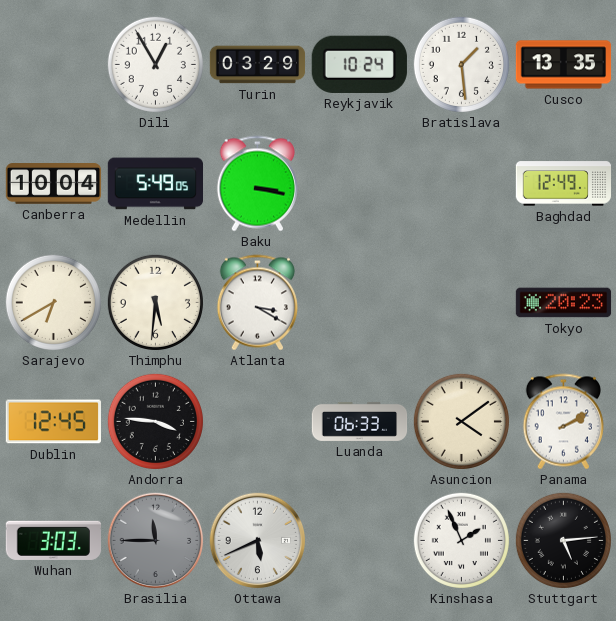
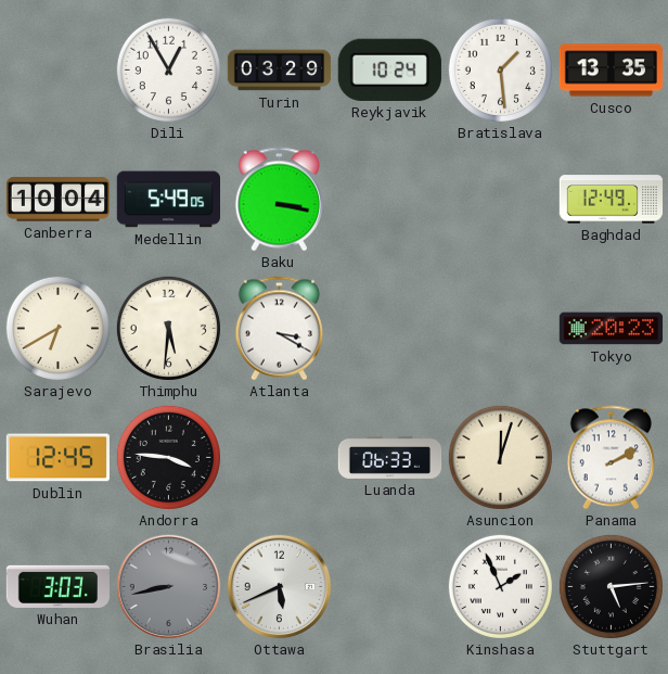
Asuncion: 4:09 -> 12:03 (500, 457)
Brasilia: 11:45 -> 8:43 (169, 587)
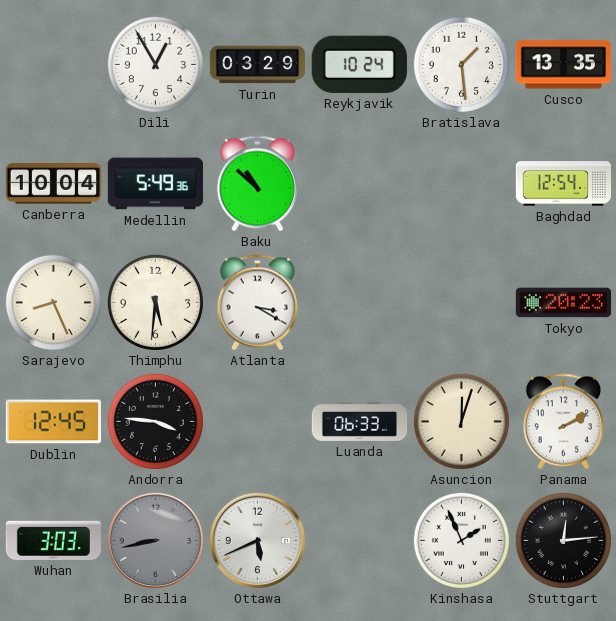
Medellin: 5:49:05 -> 5:49:36 (155, 184)
Baku: 3:17 -> 10:52 (257, 184)
Baghdad: 12:49 -> 12:54 (564, 184)
Sarajevo: 6:40 -> 8:26 (53, 302)
Stuttgart: 5:14 -> 12:14 (563, 540)
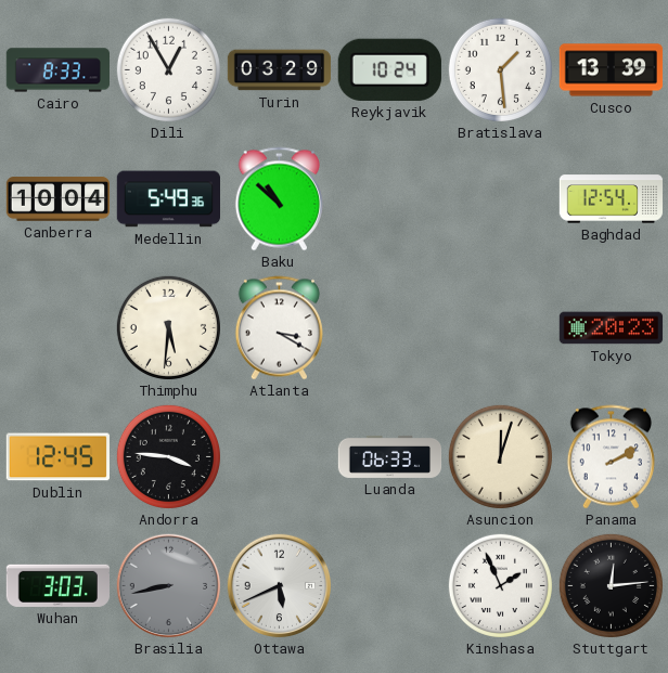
Cairo: none -> 8:33 (57, 70)
Cusco: 13:35 -> 13:39 (612, 70)
Sarajevo: 8:26 -> none (53, 302)
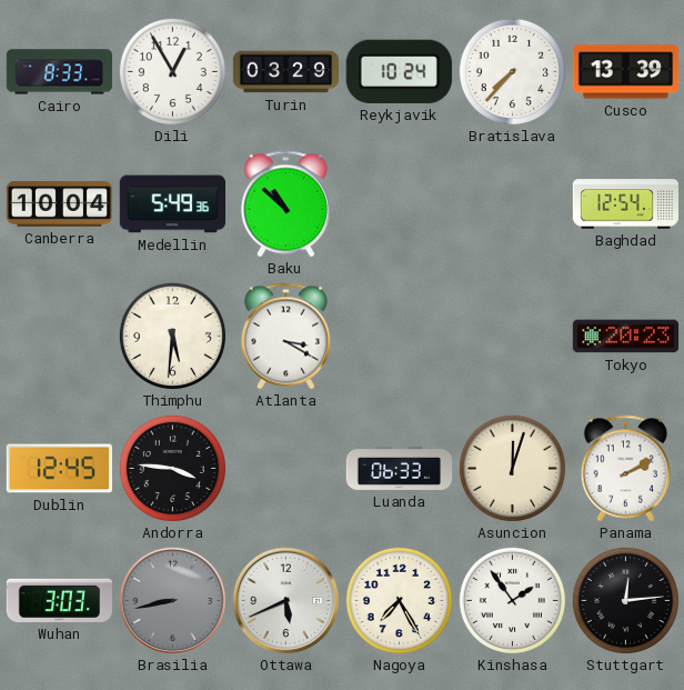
Bratislava: 1:29 -> 7:37 (512, 71)
Nagoya: none -> 7:25 (399, 600)
Kinshasa: 1:56 -> 1:54 (512, 600)
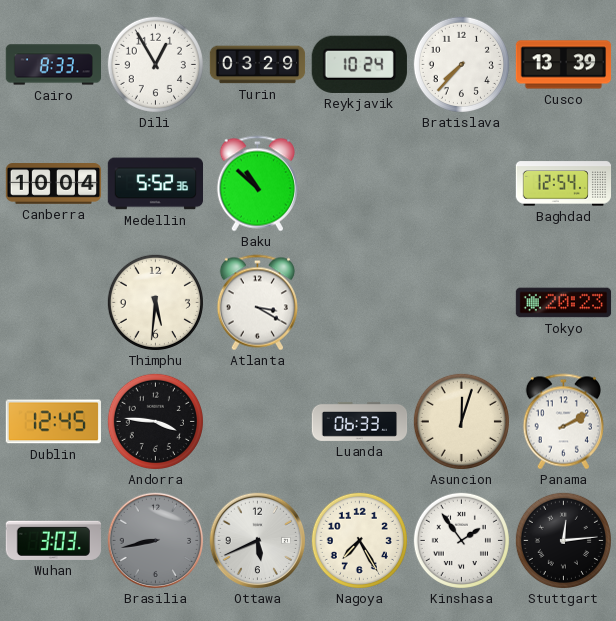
Medellin: 5:49 -> 5:52 (155, 184)
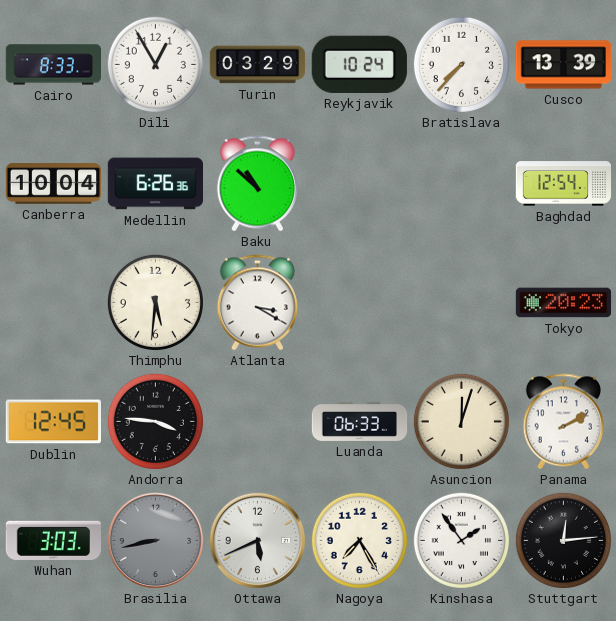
Medellin: 5:52 -> 6:26 (155, 184)
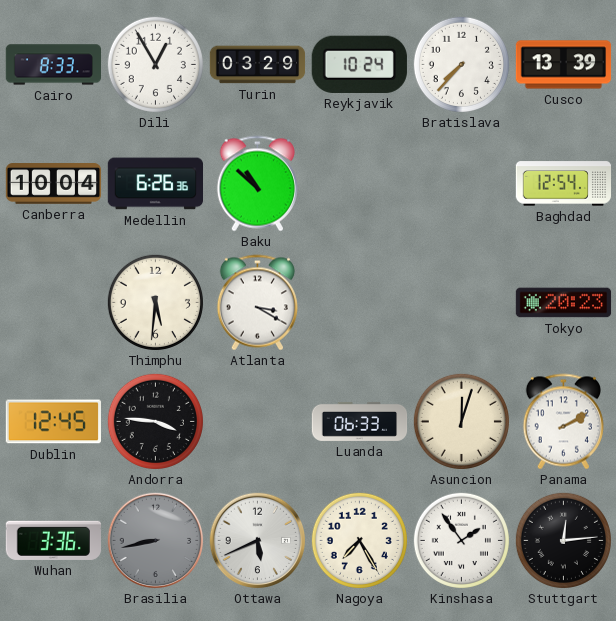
Wuhan: 3:03 -> 3:36 (53, 540)
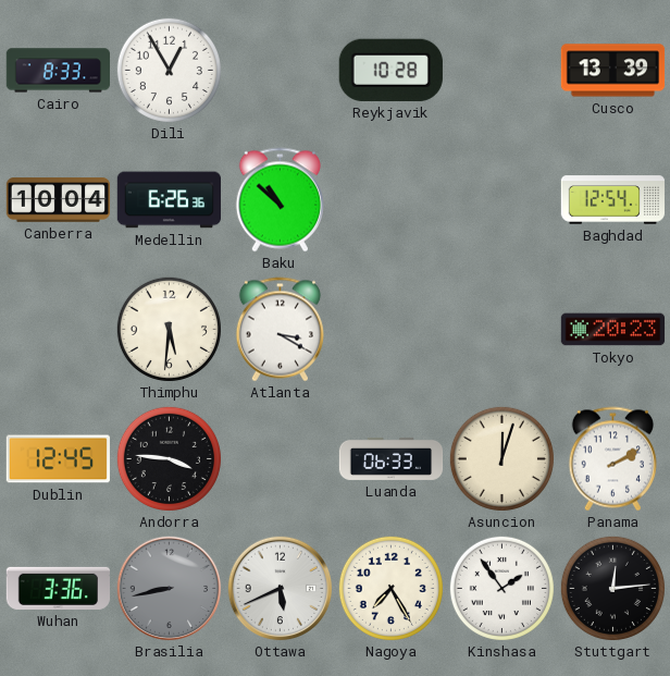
Turin: 03:29 -> none (258, 65)
Reykjavik: 10:24 -> 10:28 (390, 70)
Bratislava: 7:37 -> none (461, 64)
